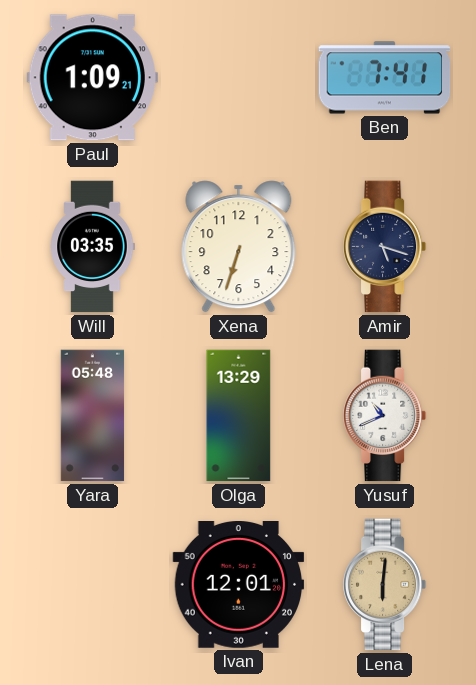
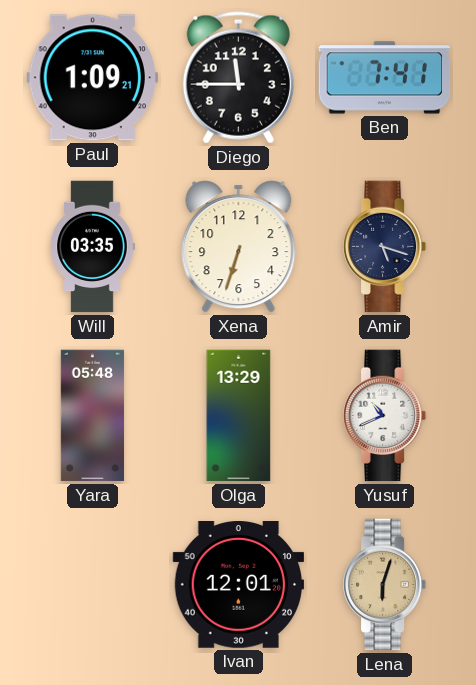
Diego: none -> 11:45 (238, 78)
Lena: 6:01 -> 6:03 (385, 585)
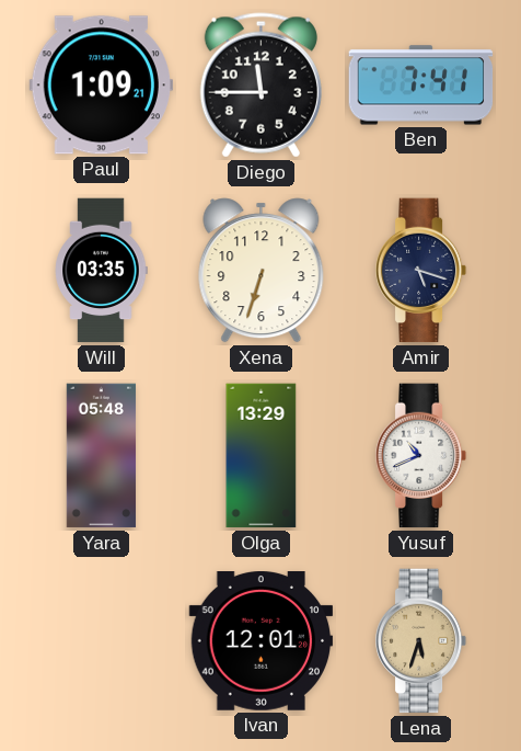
Lena: 6:03 -> 5:33 (421, 641)
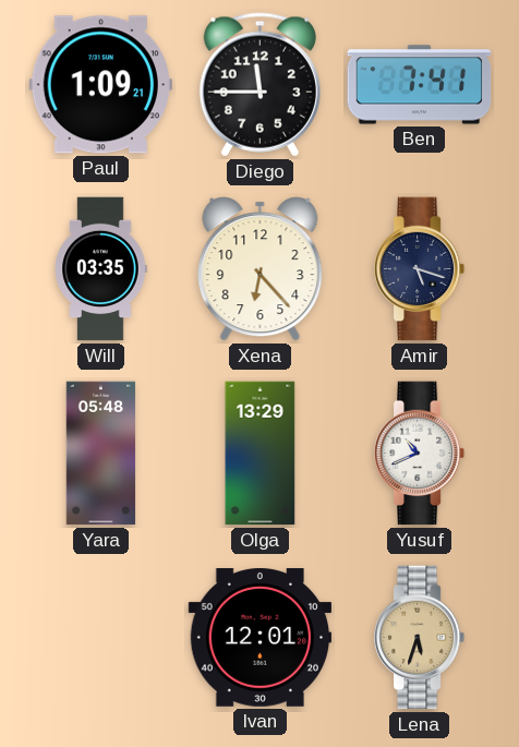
Xena: 6:33 -> 6:23 (261, 269)
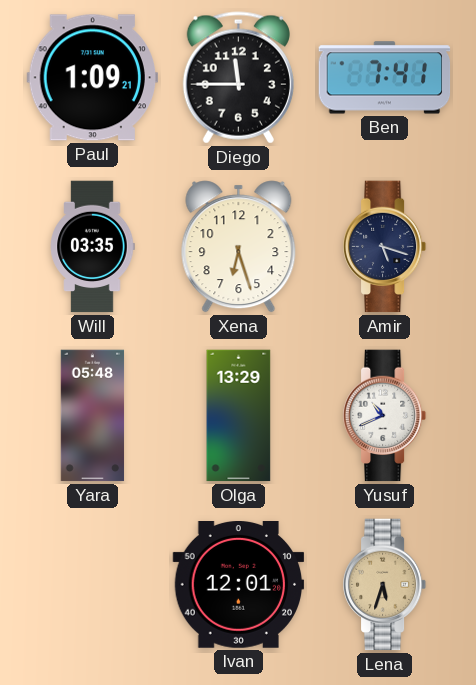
Xena: 6:23 -> 6:27 (239, 247)
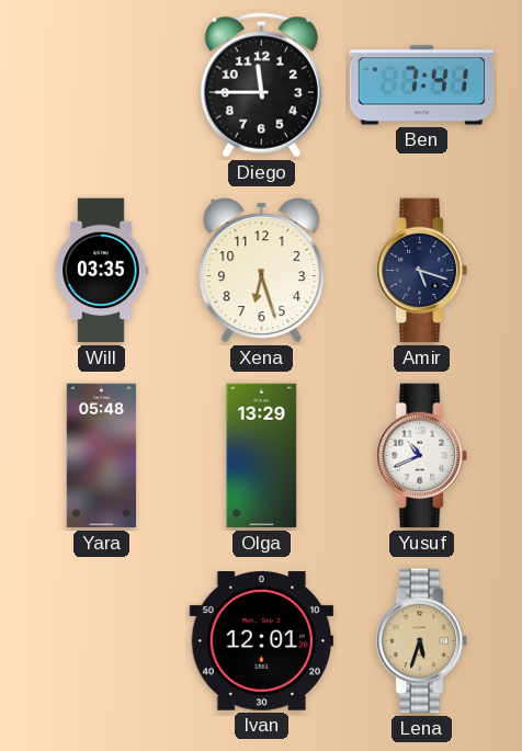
Paul: 1:09 -> none (92, 78)
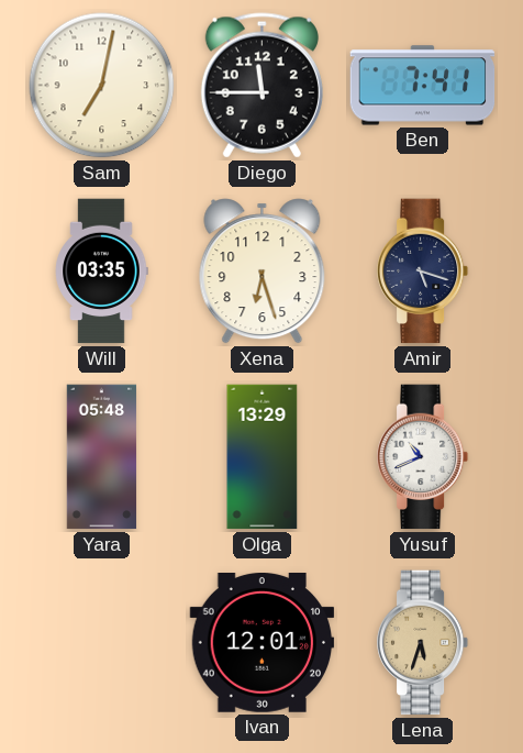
Sam: none -> 7:02 (102, 86)
